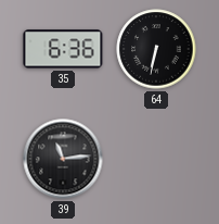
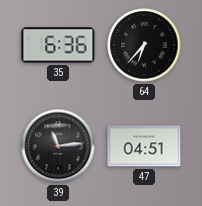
64: 6:32 -> 6:37 (144, 45)
47: none -> 04:51 (144, 146)
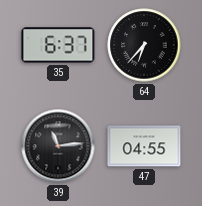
35: 6:36 -> 6:37 (58, 45)
47: 04:51 -> 04:55 (144, 146)
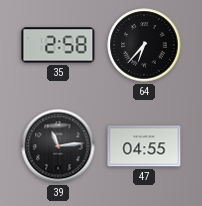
35: 6:37 -> 2:58 (58, 45)
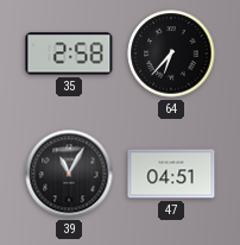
39: 11:14 -> 11:05 (69, 174)
47: 04:55 -> 04:51 (171, 174)
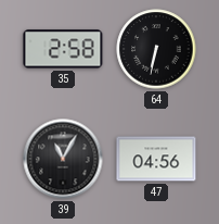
64: 6:37 -> 6:32 (156, 49)
47: 04:51 -> 04:56 (156, 159)
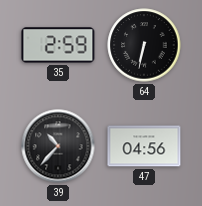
35: 2:58 -> 2:59 (58, 45)
39: 11:05 -> 10:37 (58, 146)
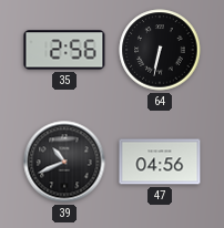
35: 2:59 -> 2:56 (64, 50)
39: 10:37 -> 10:41 (64, 162)
